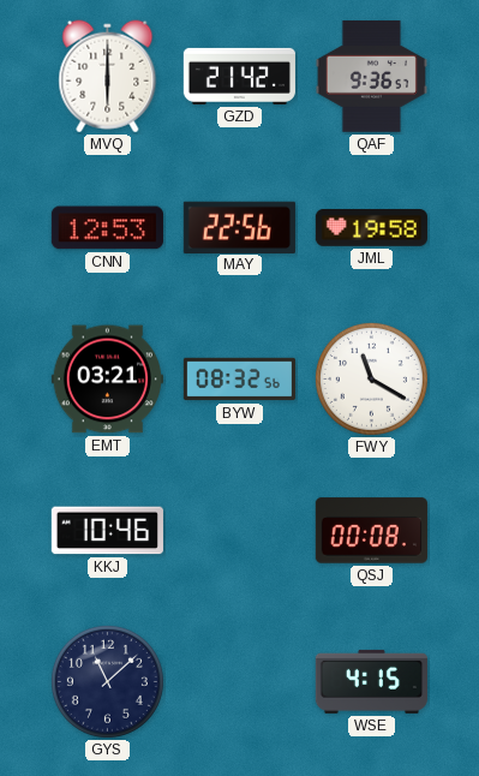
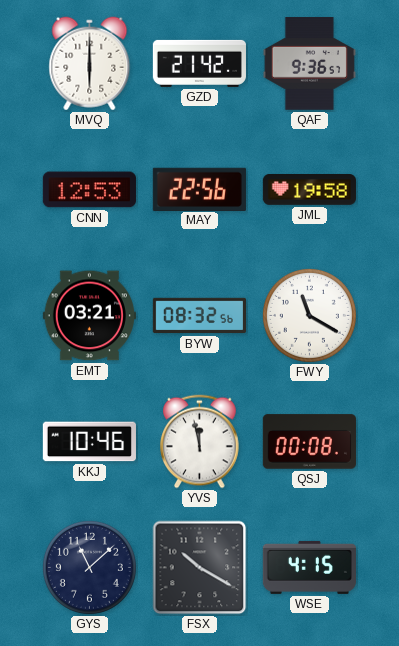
YVS: none -> 11:58 (200, 442)
FSX: none -> 10:20 (200, 568)
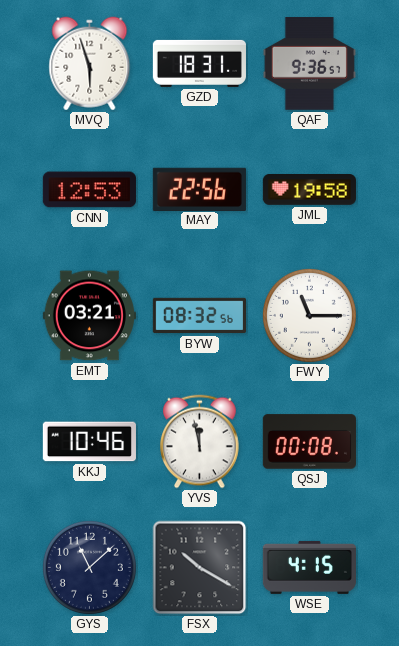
MVQ: 6:00 -> 5:57 (90, 64)
GZD: 21:42 -> 18:31 (199, 63)
FWY: 11:20 -> 11:15 (309, 315)
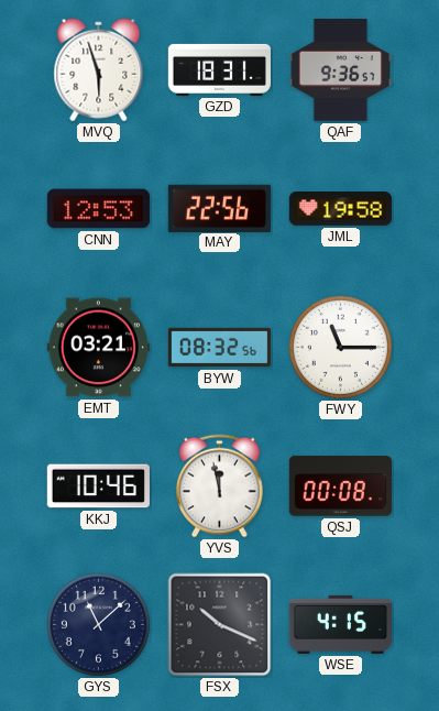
FSX: 10:20 -> 10:19 (220, 625)
